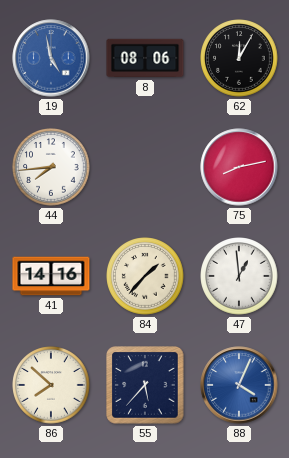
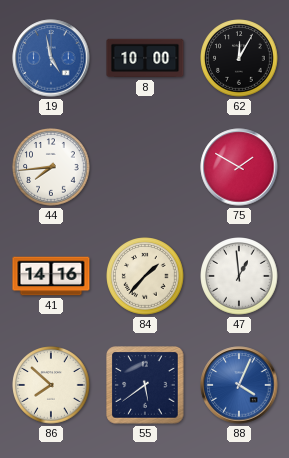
8: 08:06 -> 10:00 (145, 58)
75: 8:13 -> 1:50 (239, 167)
55: 5:37 -> 5:39 (145, 385)
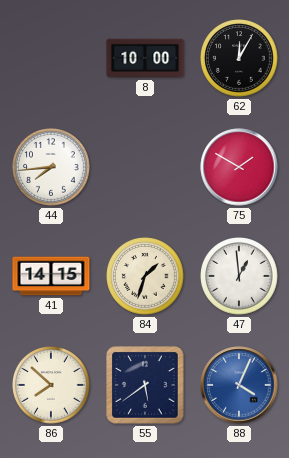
19: 4:58 -> none (51, 58)
41: 14:16 -> 14:15 (51, 276)
84: 1:37 -> 1:33 (145, 276)
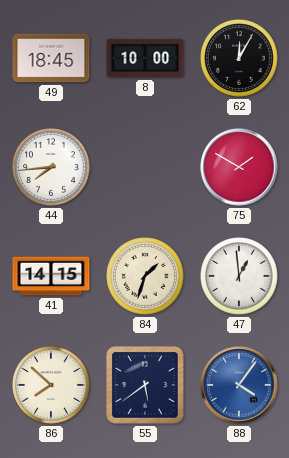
49: none -> 18:45 (51, 58)
88: 4:04 -> 4:06 (239, 385)
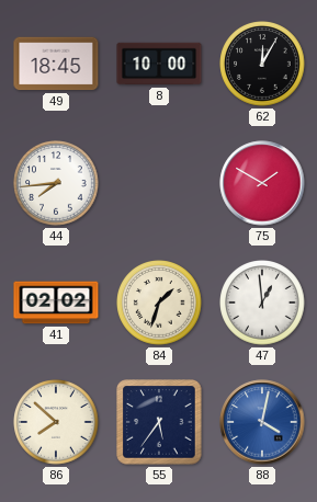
41: 14:15 -> 02:02 (56, 303)
55: 5:39 -> 5:36 (159, 422)
88: 4:06 -> 4:02 (262, 422)
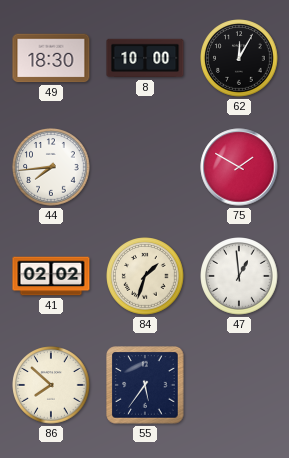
49: 18:45 -> 18:30 (51, 58)
88: 4:02 -> none (262, 422)
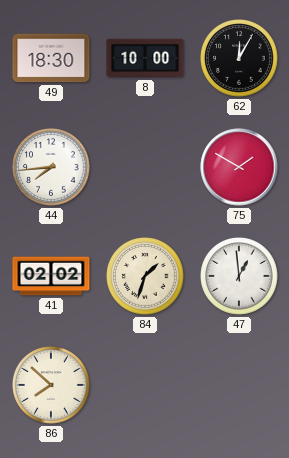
55: 5:36 -> none (145, 385)
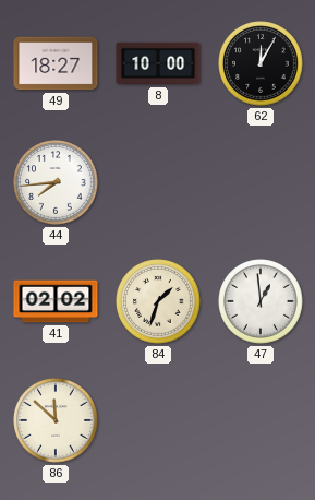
49: 18:30 -> 18:27 (56, 63)
75: 1:50 -> none (239, 167)
86: 7:52 -> 11:52 (56, 420)
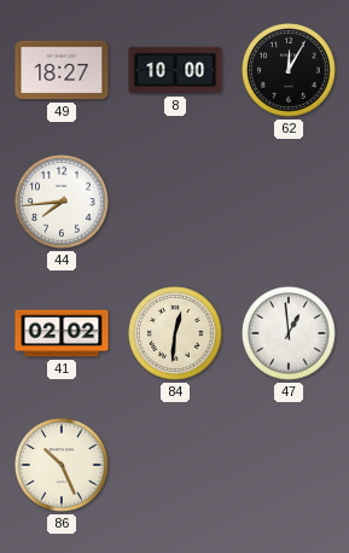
84: 1:33 -> 12:31 (175, 333)
86: 11:52 -> 10:26 (62, 465)
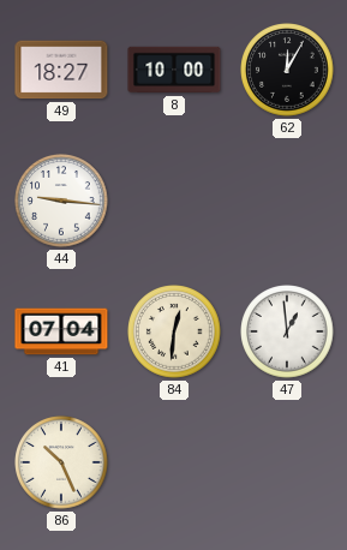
44: 7:44 -> 9:16 (61, 201)
41: 02:02 -> 07:04 (61, 331)
